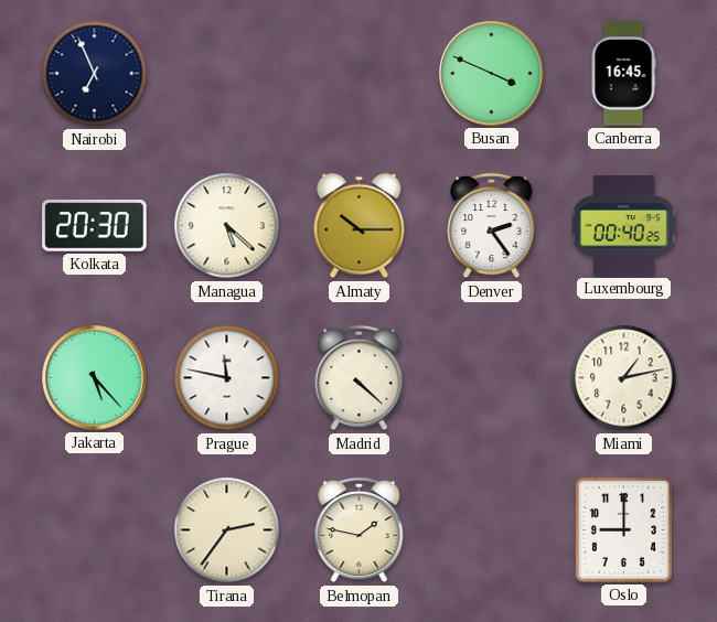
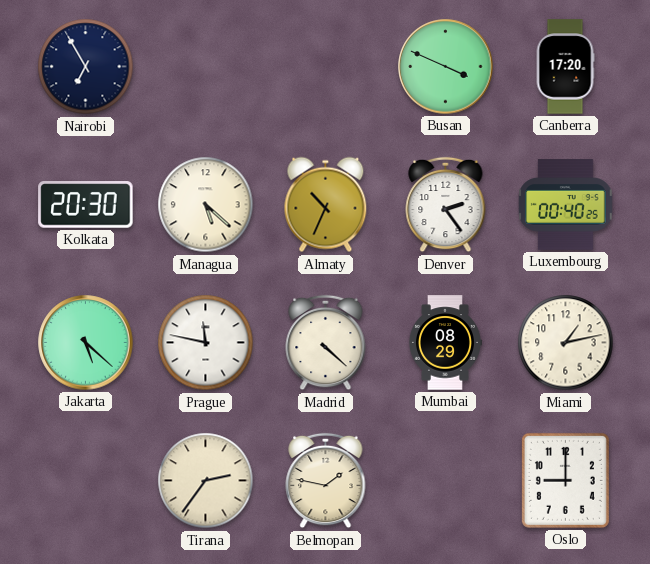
Nairobi: 6:56 -> 6:55 (86, 67)
Canberra: 16:45 -> 17:20 (565, 67)
Almaty: 10:15 -> 10:34 (326, 205)
Jakarta: 5:23 -> 5:22 (86, 343)
Mumbai: none -> 08:29 (445, 343)
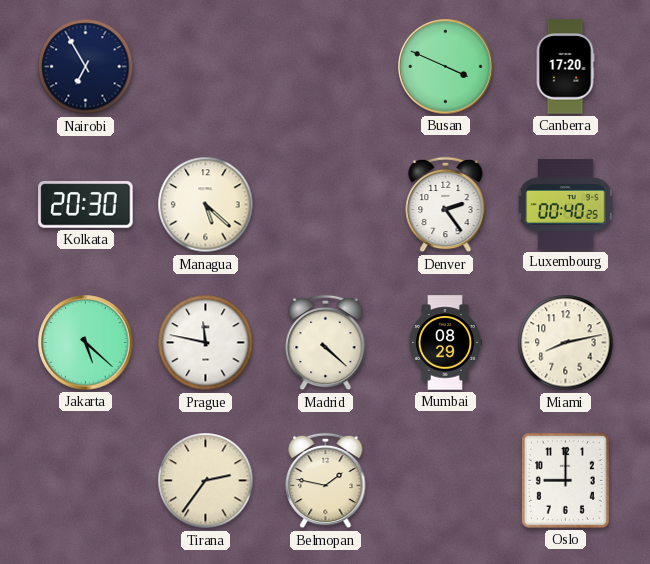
Almaty: 10:34 -> none (326, 205)
Miami: 1:13 -> 8:13 (566, 343)
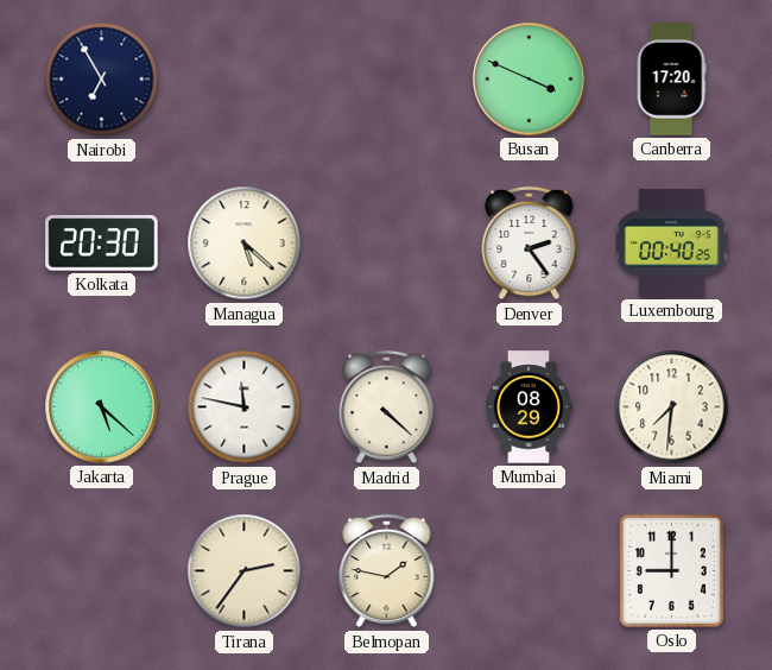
Miami: 8:13 -> 7:31 (672, 407)
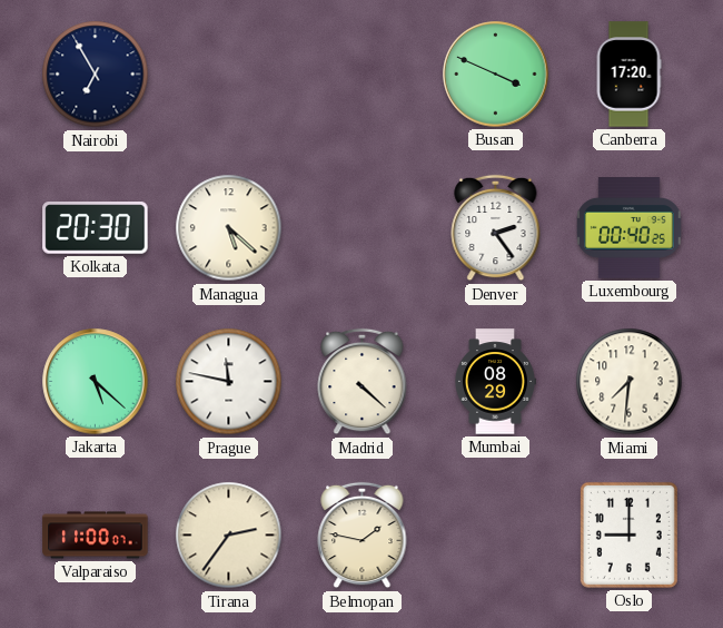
Valparaiso: none -> 11:00 (96, 536)
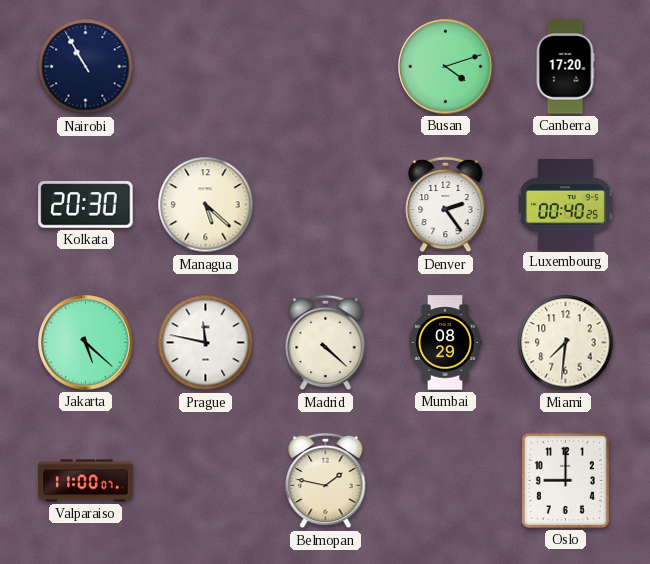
Nairobi: 6:55 -> 10:55 (86, 67)
Busan: 3:49 -> 4:12 (446, 67)
Tirana: 2:36 -> none (229, 536)
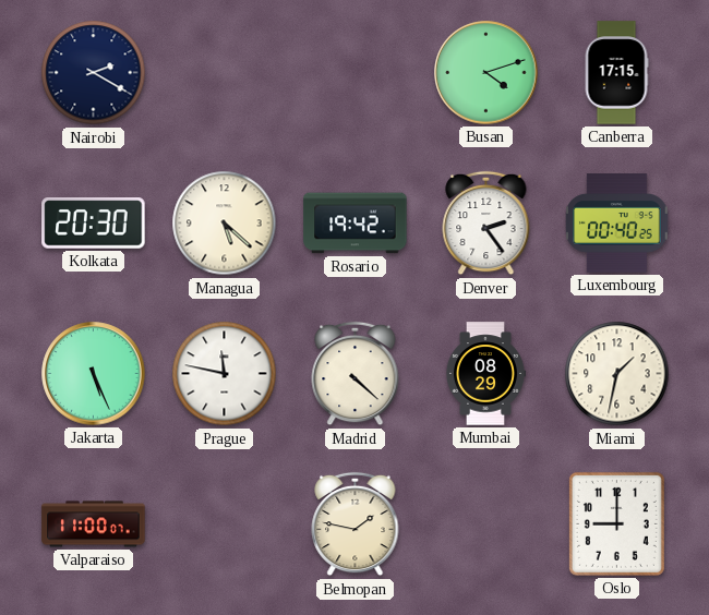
Nairobi: 10:55 -> 2:20 (94, 73)
Canberra: 17:20 -> 17:15 (616, 73)
Rosario: none -> 19:42 (356, 224)
Jakarta: 5:22 -> 5:26 (94, 374)
Miami: 7:31 -> 1:32 (617, 374)
